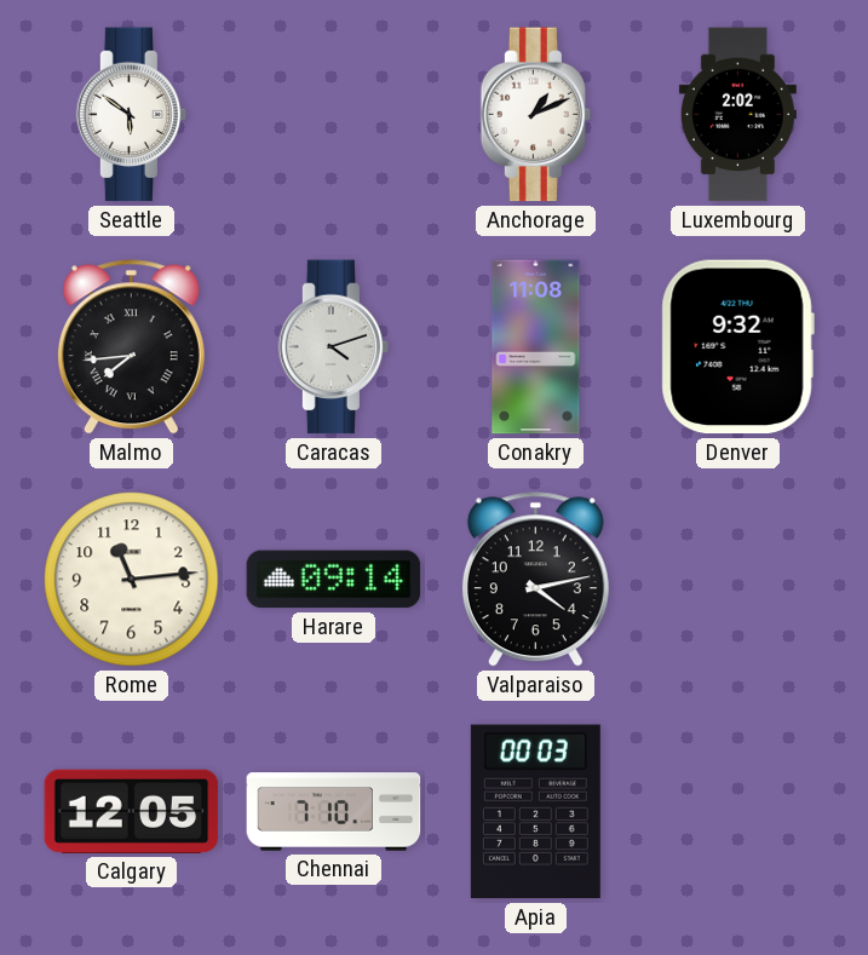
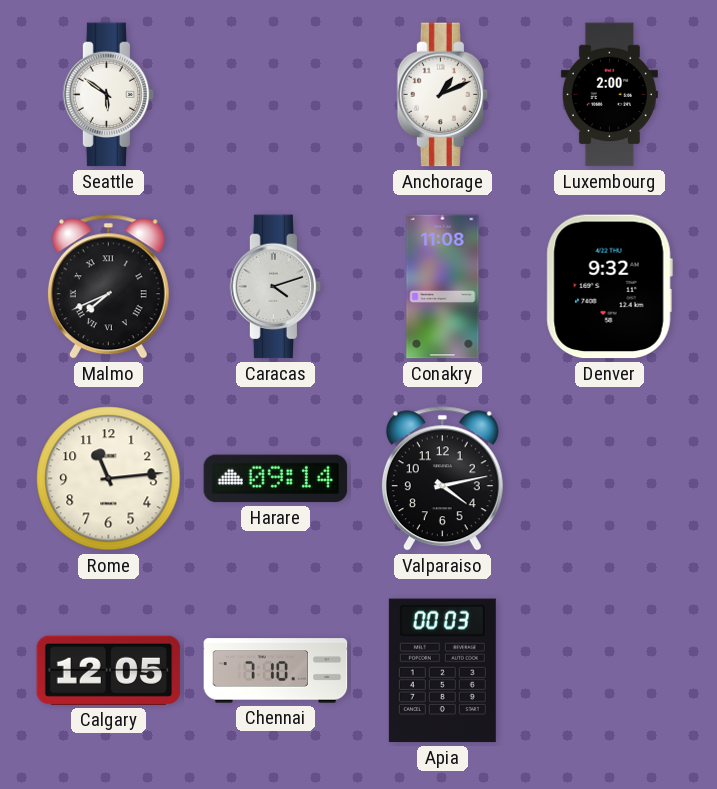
Luxembourg: 2:02 -> 2:00 (609, 95)
Malmo: 7:44 -> 7:41 (108, 287)
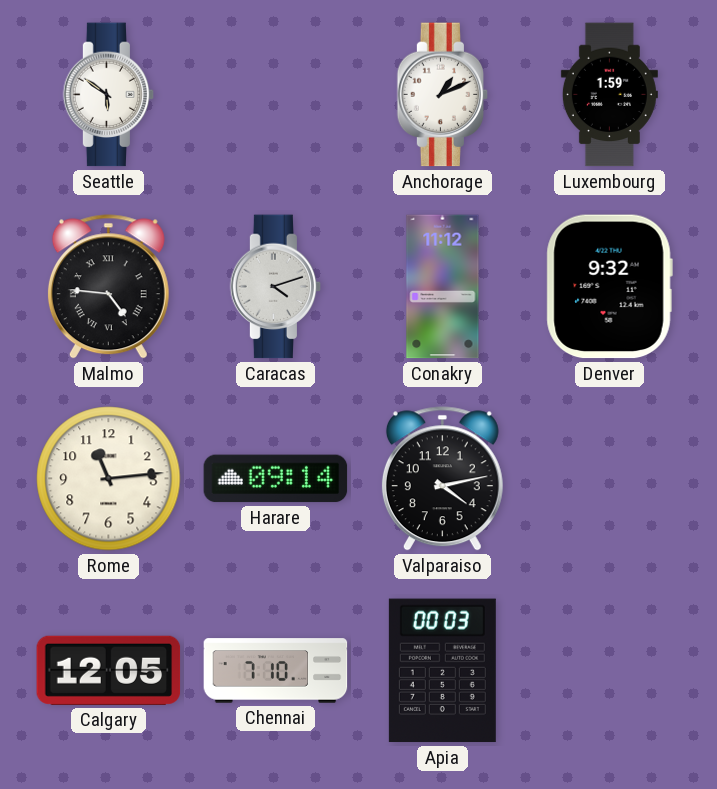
Luxembourg: 2:00 -> 1:59 (609, 95)
Malmo: 7:41 -> 4:46 (108, 287)
Conakry: 11:08 -> 11:12 (443, 287)
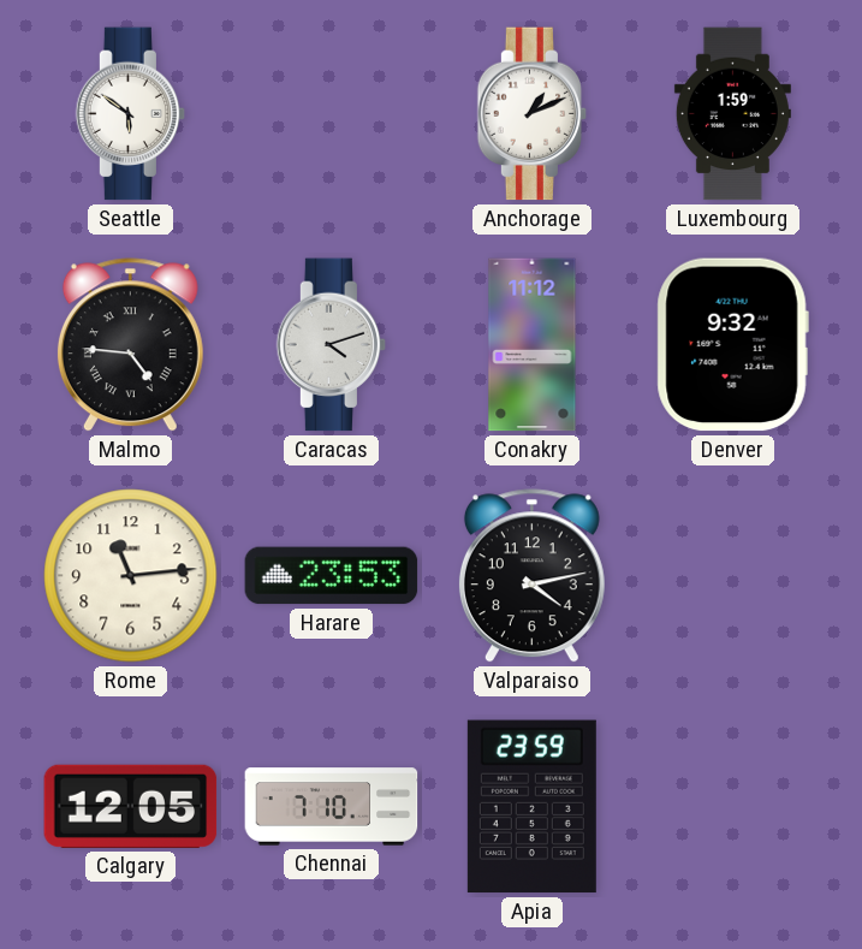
Harare: 09:14 -> 23:53 (332, 576)
Apia: 00:03 -> 23:59 (531, 807)
